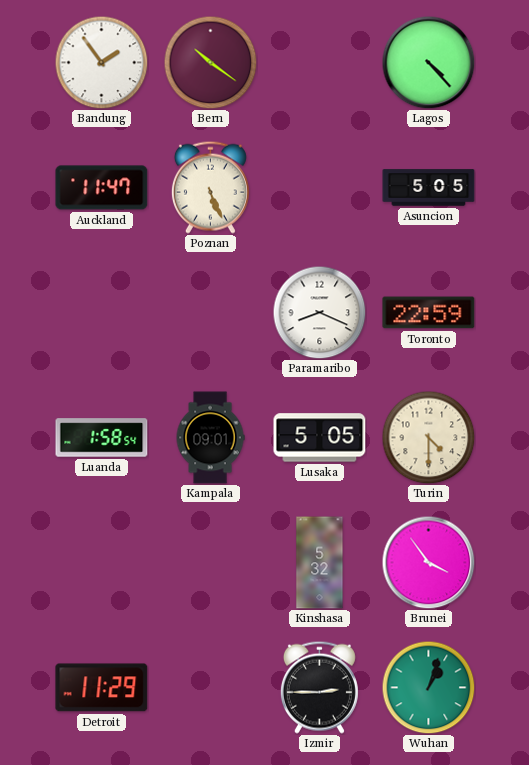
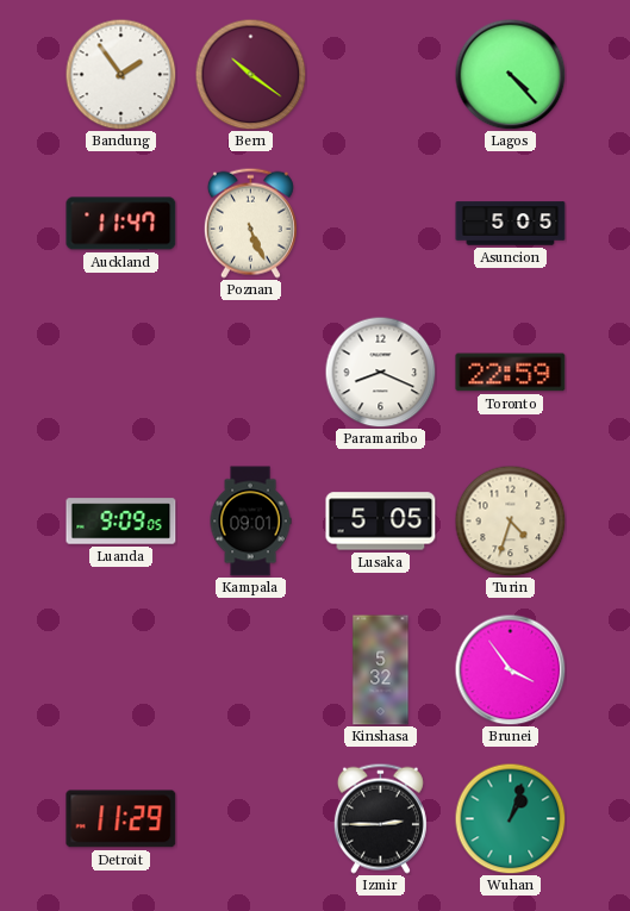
Luanda: 1:58 -> 9:09 (121, 522)
Turin: 4:30 -> 4:33 (510, 520)
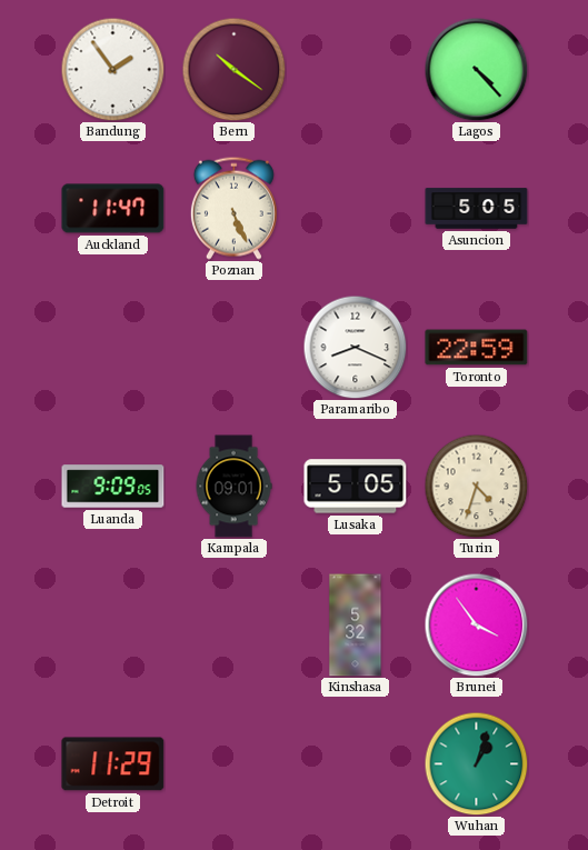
Izmir: 2:45 -> none (380, 818)
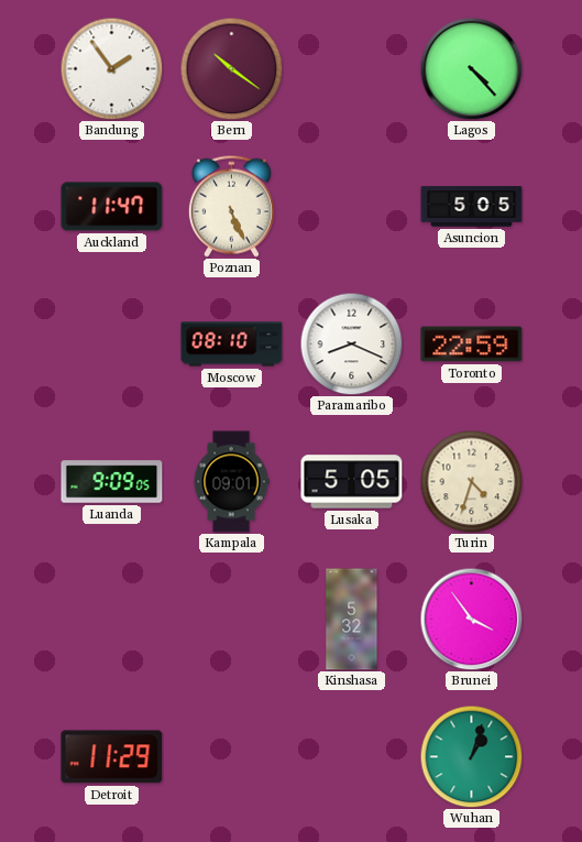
Moscow: none -> 08:10 (232, 345)
